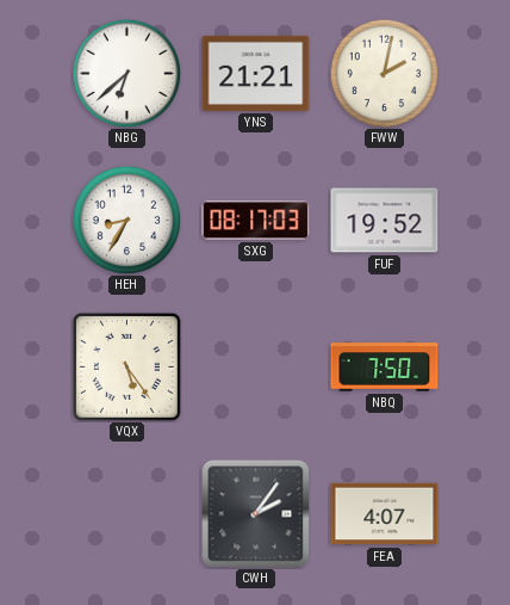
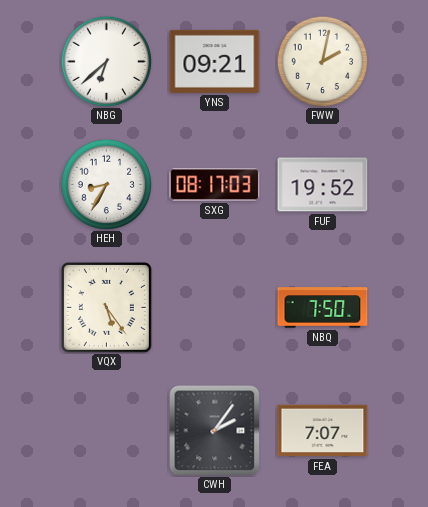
YNS: 21:21 -> 09:21 (215, 61)
FEA: 4:07 -> 7:07 (323, 431)
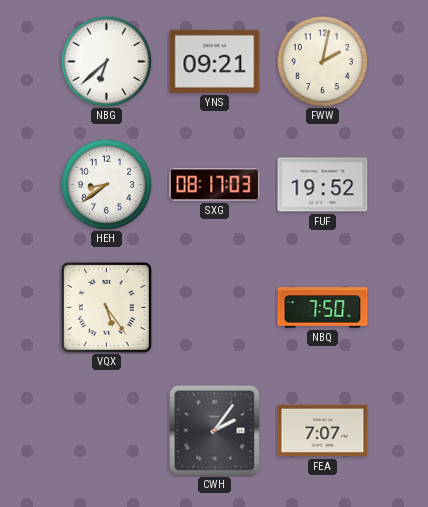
HEH: 8:35 -> 8:39 (106, 184)
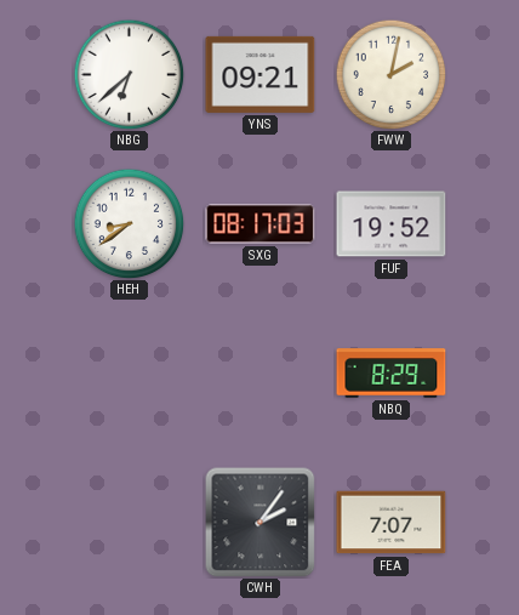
VQX: 5:24 -> none (106, 307)
NBQ: 7:50 -> 8:29 (392, 374)
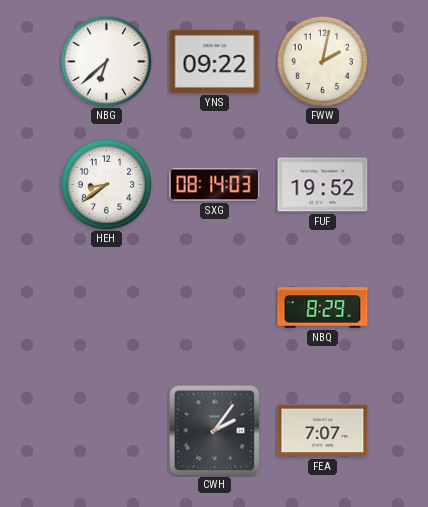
YNS: 09:21 -> 09:22 (215, 61)
SXG: 08:17 -> 08:14 (215, 185)
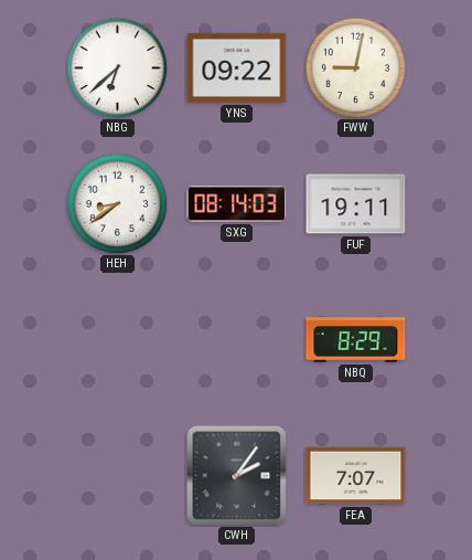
FWW: 2:02 -> 9:02 (355, 67)
FUF: 19:52 -> 19:11 (356, 204)
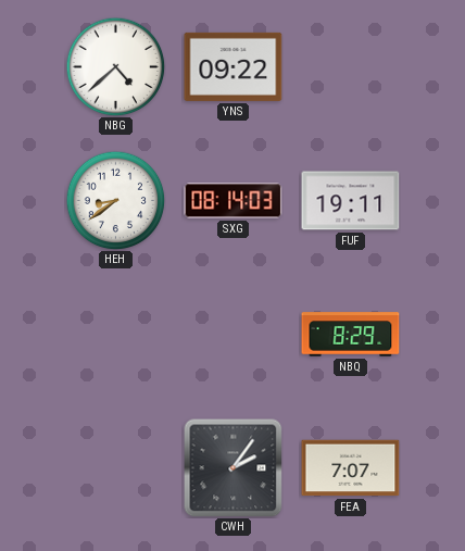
NBG: 6:38 -> 4:38 (115, 66)
FWW: 9:02 -> none (355, 67)
